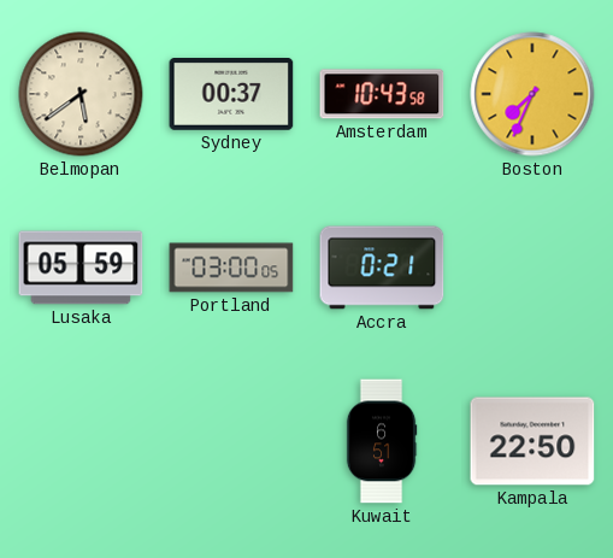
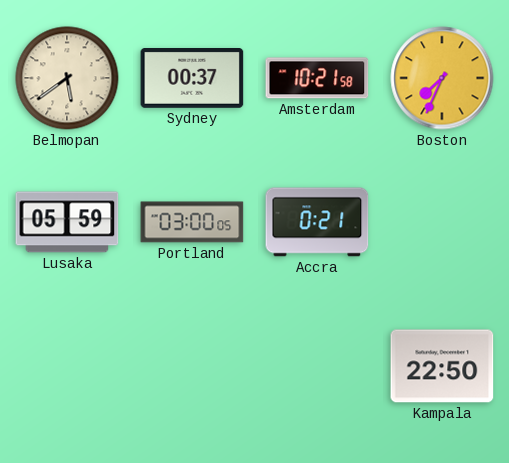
Amsterdam: 10:43 -> 10:21 (317, 78)
Kuwait: 6:51 -> none (382, 441)
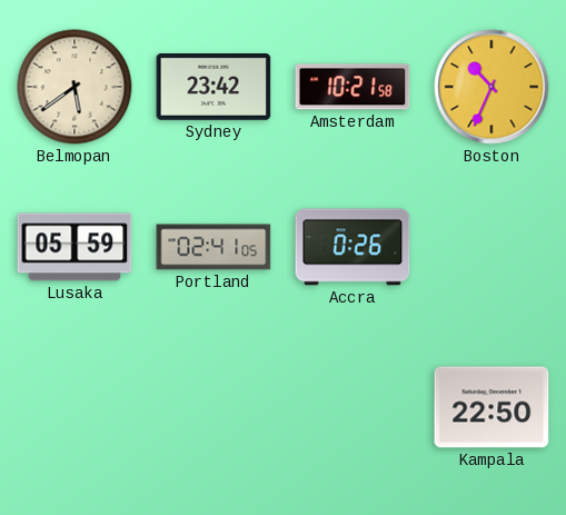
Sydney: 00:37 -> 23:42 (214, 88)
Boston: 7:34 -> 10:34 (491, 87)
Portland: 03:00 -> 02:41 (214, 247)
Accra: 0:21 -> 0:26 (352, 247)
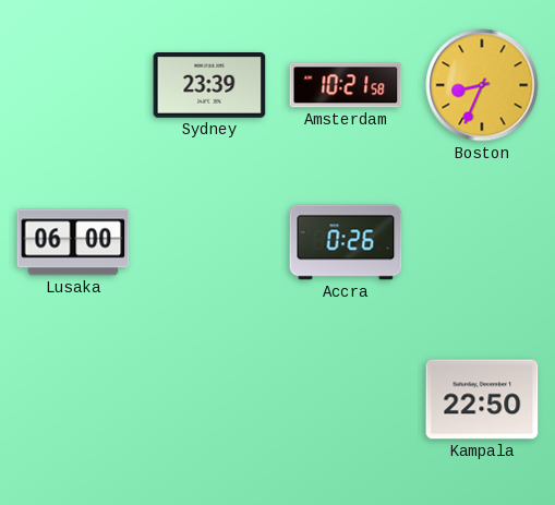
Belmopan: 5:39 -> none (75, 87)
Sydney: 23:42 -> 23:39 (209, 86)
Boston: 10:34 -> 8:34 (482, 85)
Lusaka: 05:59 -> 06:00 (73, 242)
Portland: 02:41 -> none (214, 247)
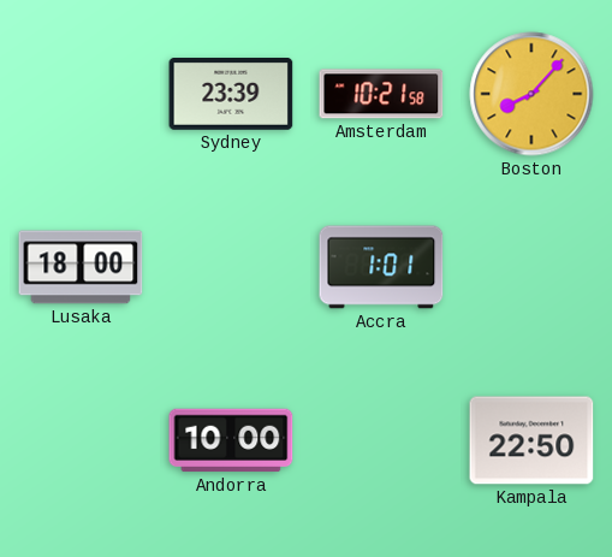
Boston: 8:34 -> 8:07 (531, 94)
Lusaka: 06:00 -> 18:00 (81, 267)
Accra: 0:26 -> 1:01 (381, 267)
Andorra: none -> 10:00 (231, 440)
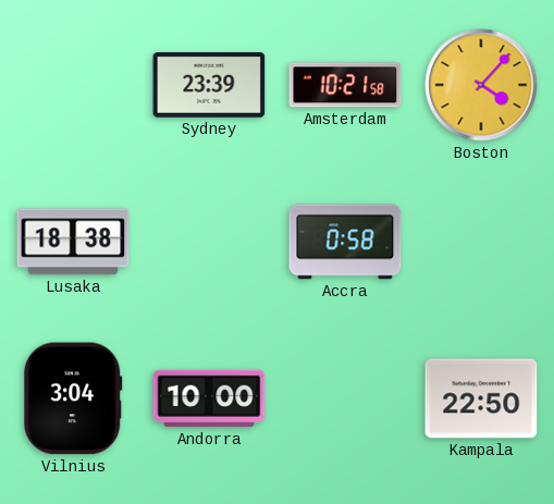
Boston: 8:07 -> 4:07 (481, 85)
Lusaka: 18:00 -> 18:38 (73, 242)
Accra: 1:01 -> 0:58 (345, 242)
Vilnius: none -> 3:04 (73, 398)
